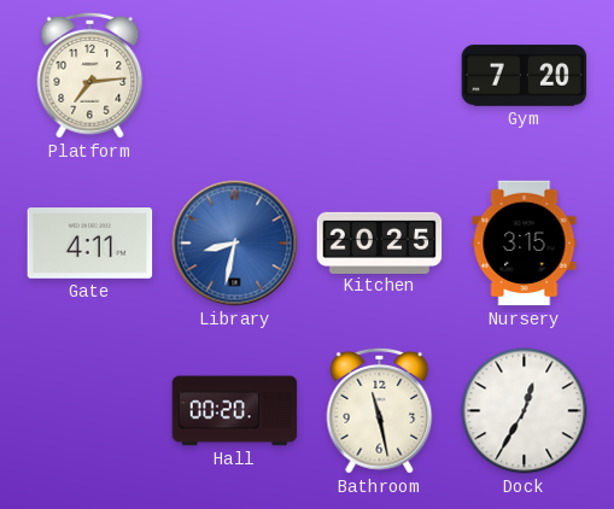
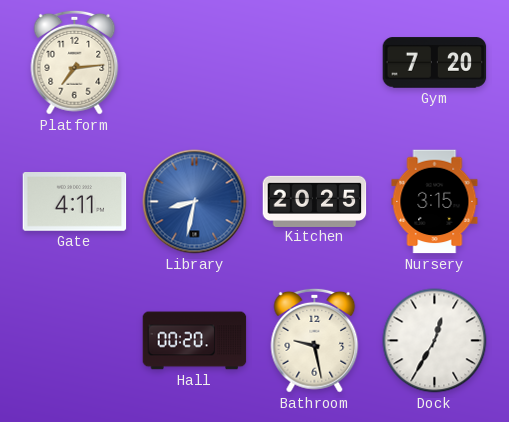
Bathroom: 11:28 -> 9:28 (315, 340)
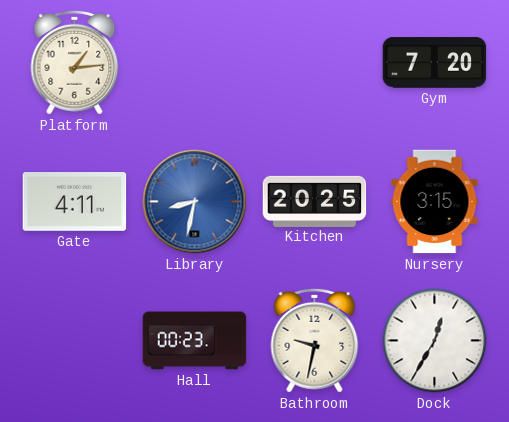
Platform: 7:14 -> 1:14 (75, 62)
Hall: 00:20 -> 00:23 (195, 341)
Bathroom: 9:28 -> 9:32 (315, 340)
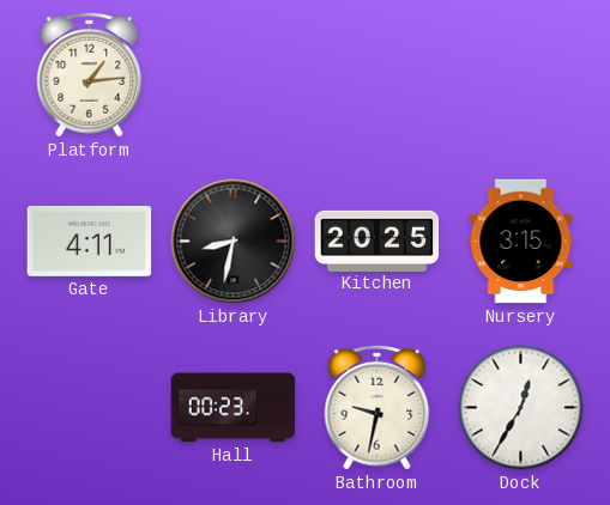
Gym: 7:20 -> none (435, 63)
Library dial: blue -> black (234, 242)
